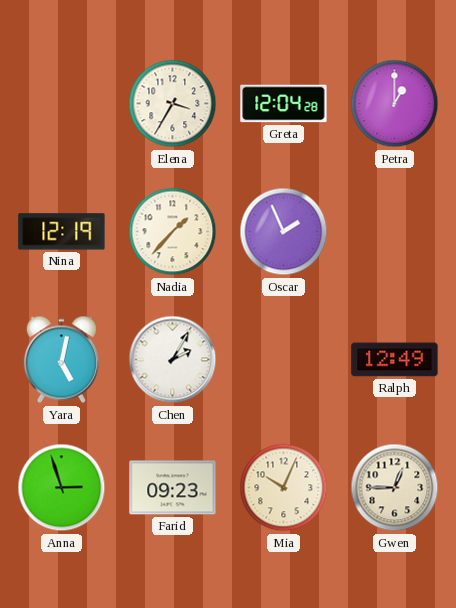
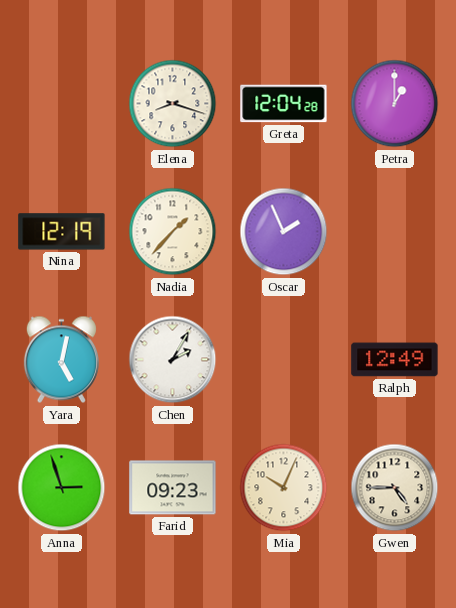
Elena: 3:35 -> 8:18 (173, 104)
Gwen: 12:45 -> 4:45 (395, 488)
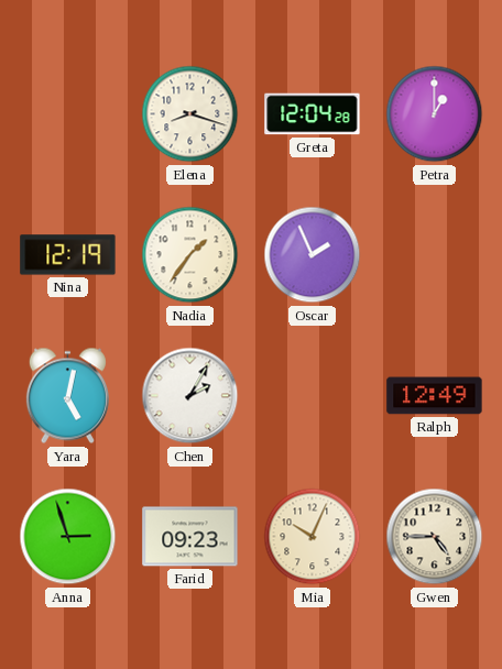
Nadia: 1:37 -> 1:36 (190, 255)
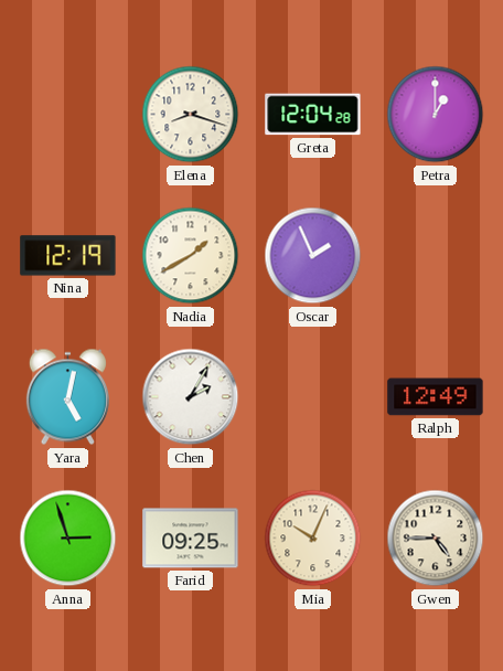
Nadia: 1:36 -> 1:40 (191, 256)
Farid: 09:23 -> 09:25 (191, 539)
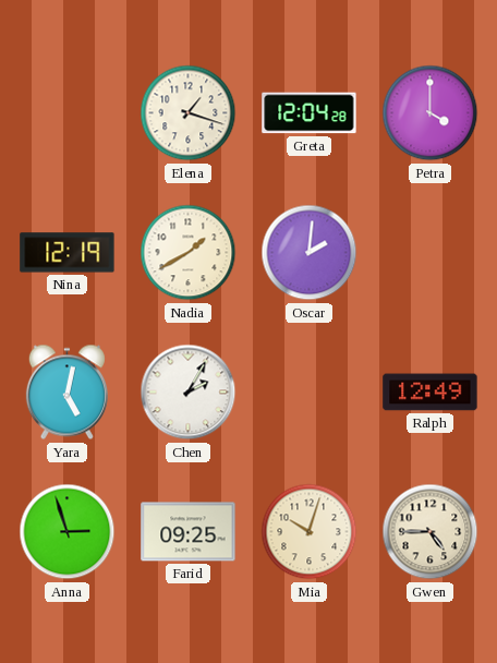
Elena: 8:18 -> 1:18 (189, 113)
Petra: 1:00 -> 4:00 (431, 113)
Oscar: 1:56 -> 2:01 (310, 253)
Mia: 10:04 -> 10:03 (310, 532)
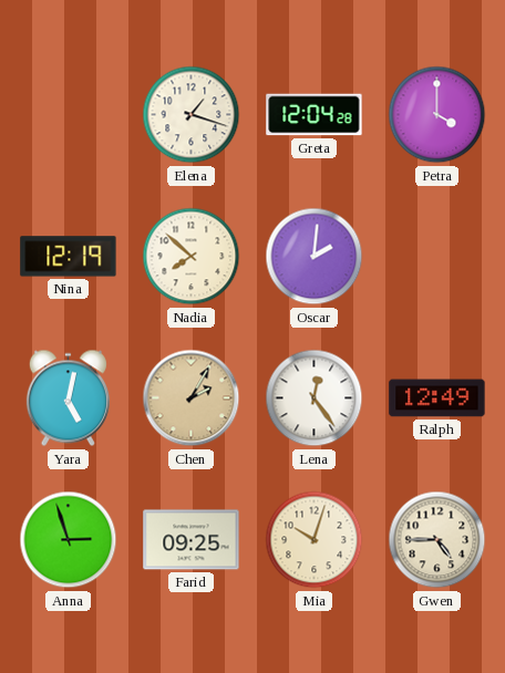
Nadia: 1:40 -> 7:52 (192, 257)
Chen dial: white -> champagne (192, 398)
Lena: none -> 12:24 (315, 398)
